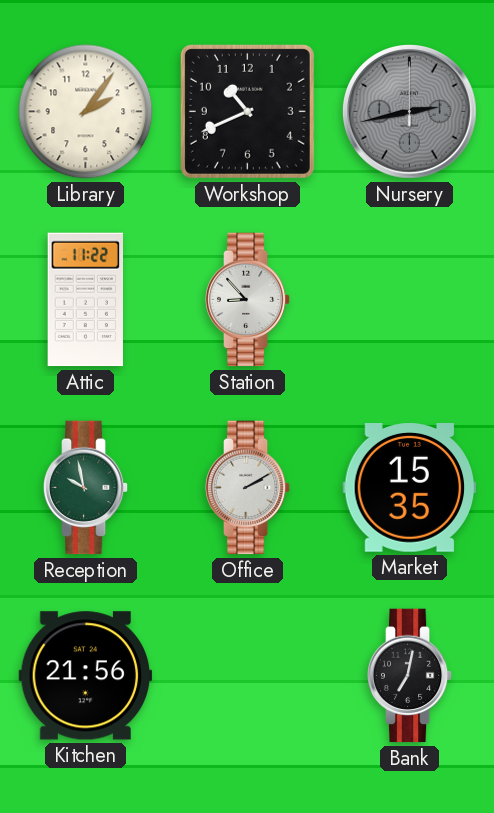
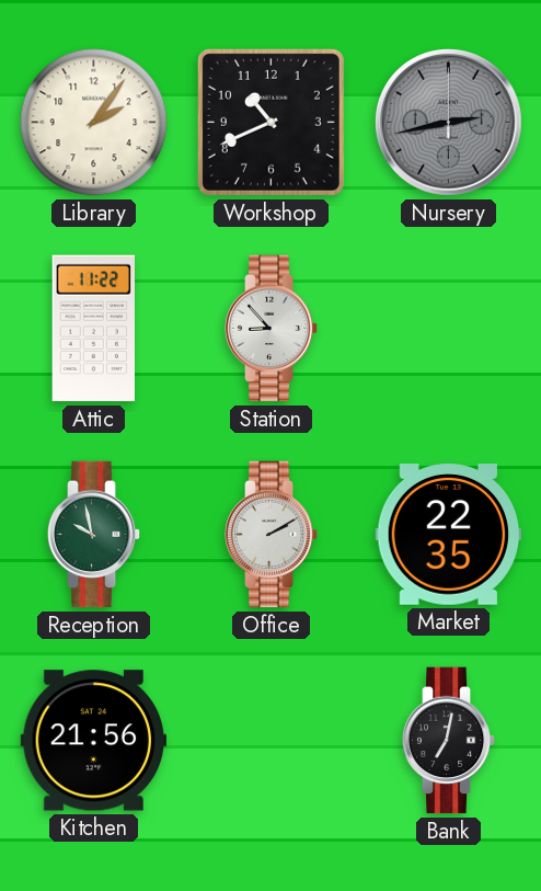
Market: 15:35 -> 22:35 (449, 535)
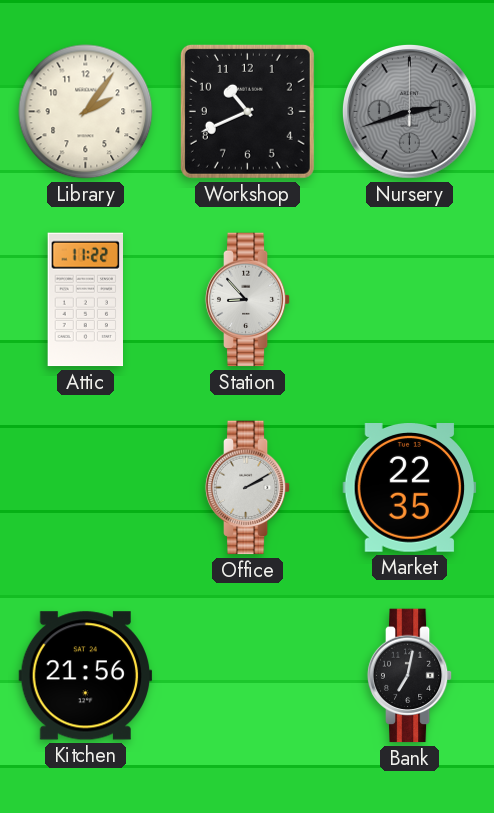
Nursery: 2:43 -> 2:42 (410, 112)
Reception: 9:58 -> none (94, 535)
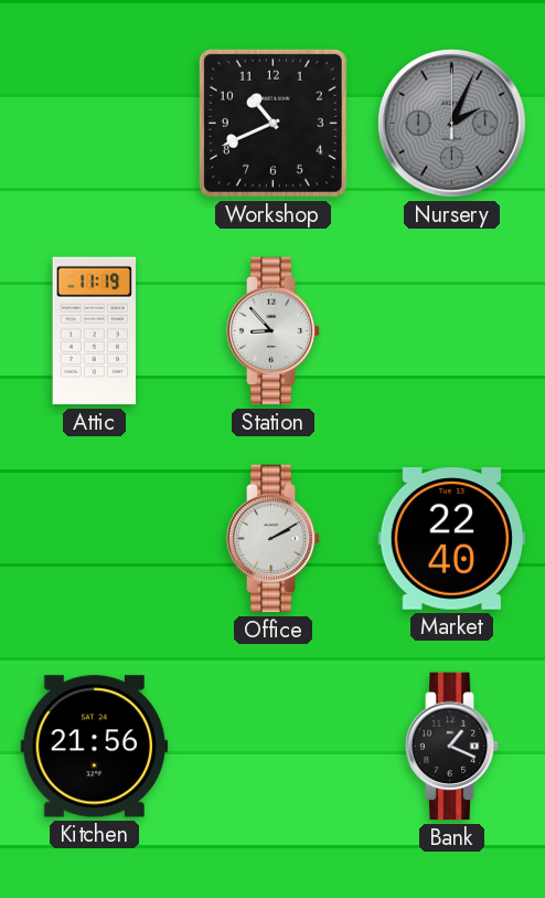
Library: 2:06 -> none (86, 112)
Nursery: 2:42 -> 2:04 (452, 124)
Attic: 11:22 -> 11:19 (94, 331)
Market: 22:35 -> 22:40 (452, 539)
Bank: 7:02 -> 1:19 (452, 747)
